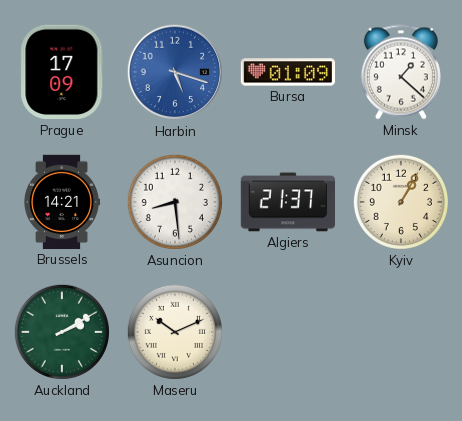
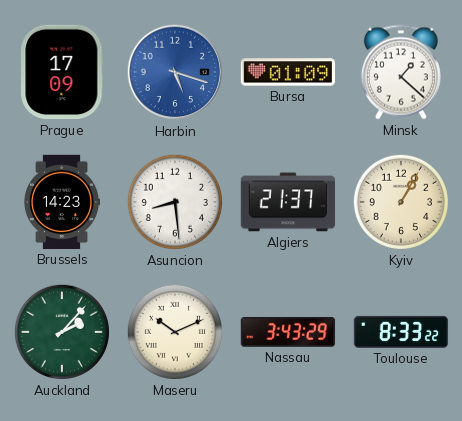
Brussels: 14:21 -> 14:23 (62, 202)
Auckland: 2:10 -> 2:07 (62, 332)
Nassau: none -> 3:43 (288, 332)
Toulouse: none -> 8:33 (401, 332)
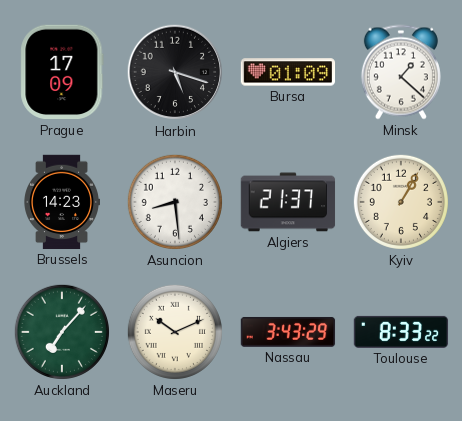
Harbin dial: blue -> black (175, 72)
Auckland: 2:07 -> 7:07 (62, 332)
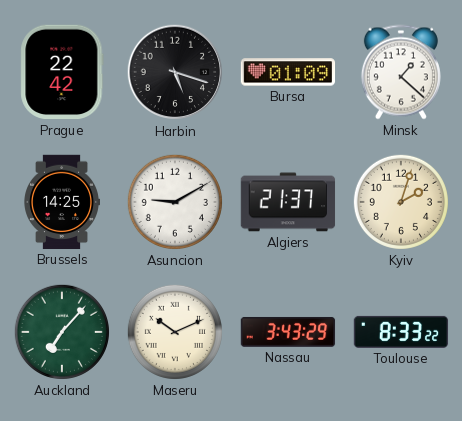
Prague: 17:09 -> 22:42 (62, 72)
Brussels: 14:23 -> 14:25 (62, 202)
Asuncion: 8:29 -> 9:10 (175, 202)
Kyiv: 1:05 -> 2:03 (401, 202)
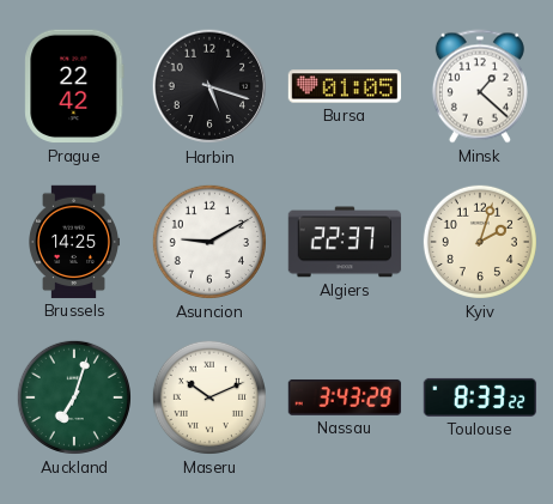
Bursa: 01:09 -> 01:05 (345, 86)
Algiers: 21:37 -> 22:37 (345, 242)
Auckland: 7:07 -> 7:03 (74, 397)
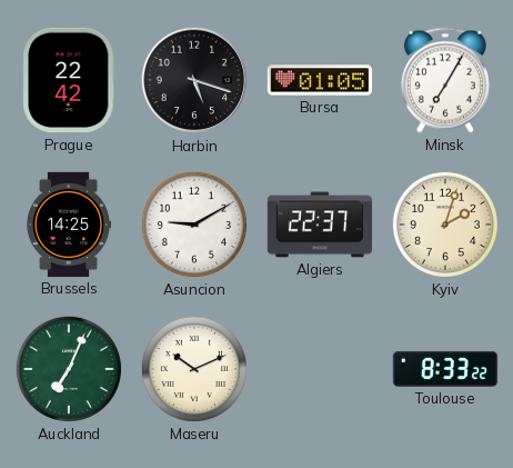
Minsk: 1:22 -> 7:05 (445, 80)
Auckland: 7:03 -> 7:04 (69, 369)
Nassau: 3:43 -> none (345, 397)
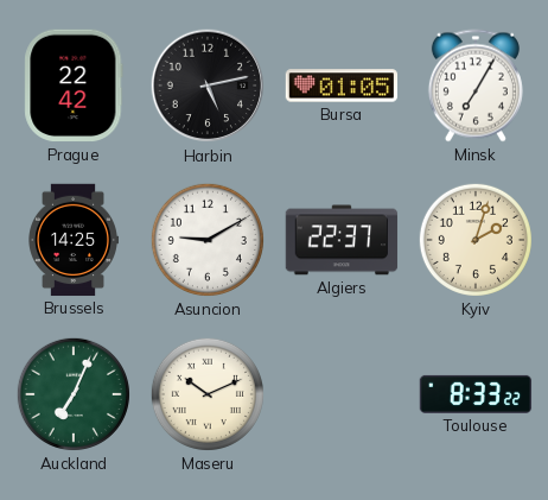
Harbin: 5:18 -> 5:13 (208, 86)
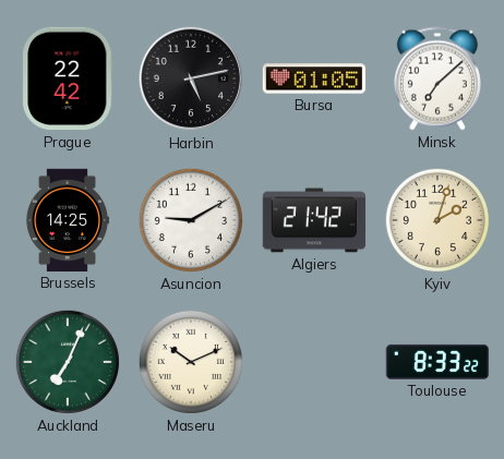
Minsk: 7:05 -> 7:08 (437, 78)
Algiers: 22:37 -> 21:42 (314, 220)
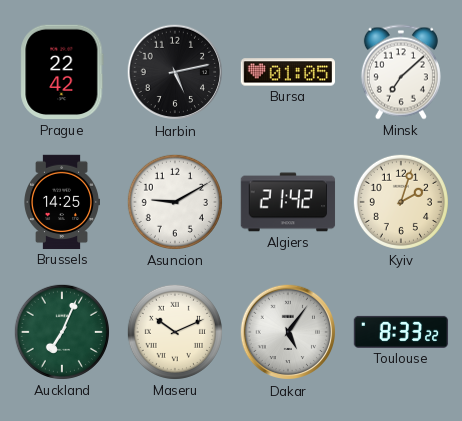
Dakar: none -> 5:06 (288, 332)
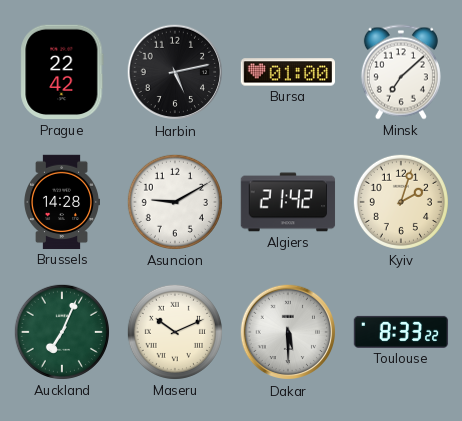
Bursa: 01:05 -> 01:00 (288, 72)
Brussels: 14:25 -> 14:28 (62, 202)
Dakar: 5:06 -> 5:30 (288, 332)
